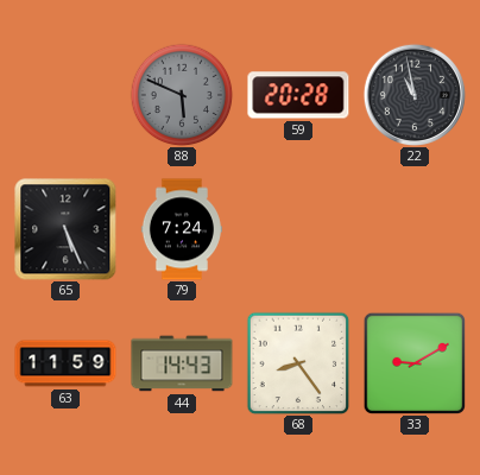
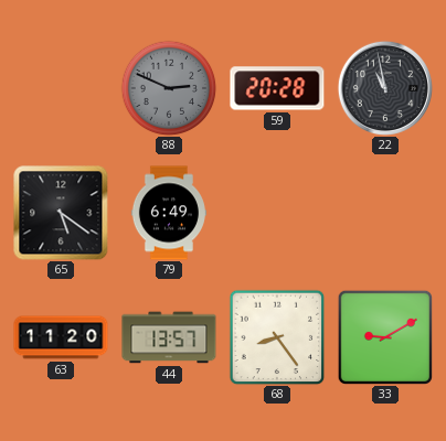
88: 5:49 -> 2:49 (169, 88)
65: 5:26 -> 5:21 (61, 213)
79: 7:24 -> 6:49 (169, 213)
63: 11:59 -> 11:20 (61, 337)
44: 14:43 -> 13:57 (169, 337)
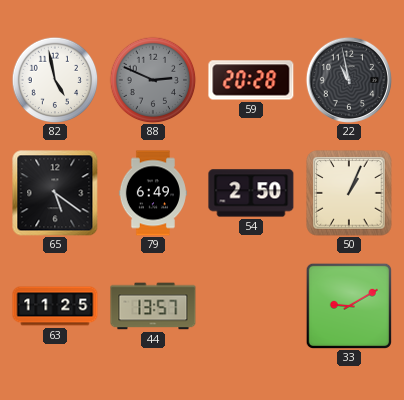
82: none -> 4:58 (55, 80)
54: none -> 2:50 (251, 193)
50: none -> 1:04 (349, 193)
63: 11:20 -> 11:25 (55, 306)
68: 8:24 -> none (277, 337)
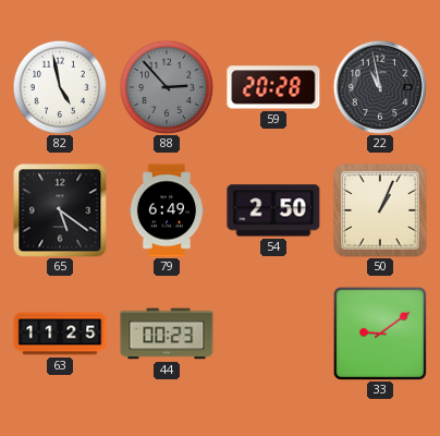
88: 2:49 -> 2:53 (167, 87)
44: 13:57 -> 00:23 (167, 334)
33: 9:10 -> 9:09 (379, 332)
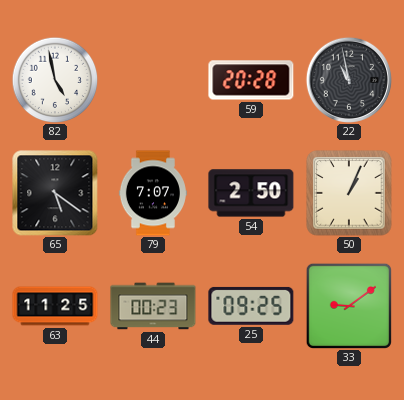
88: 2:53 -> none (167, 87)
79: 6:49 -> 7:07 (153, 193)
25: none -> 09:25 (251, 306)
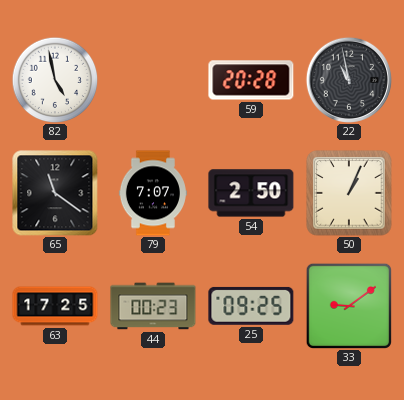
65: 5:21 -> 11:21 (55, 193)
63: 11:25 -> 17:25 (55, 306)
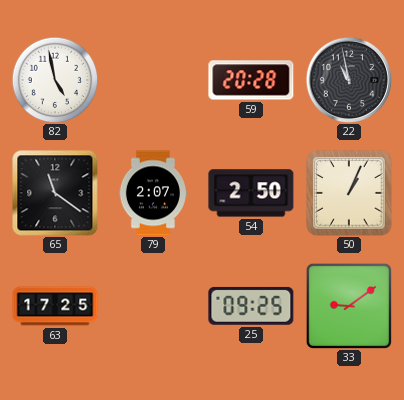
79: 7:07 -> 2:07 (153, 193)
44: 00:23 -> none (153, 306)
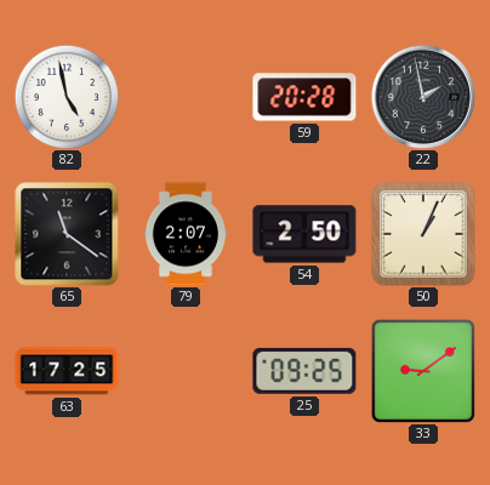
22: 10:58 -> 1:58 (422, 96)
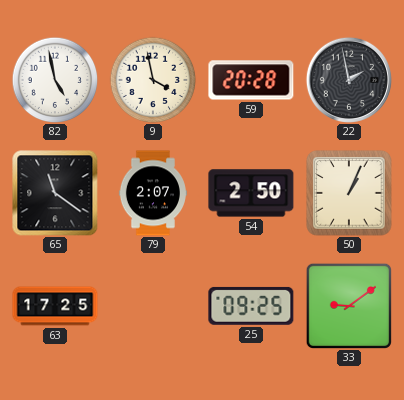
9: none -> 3:58 (153, 80)
